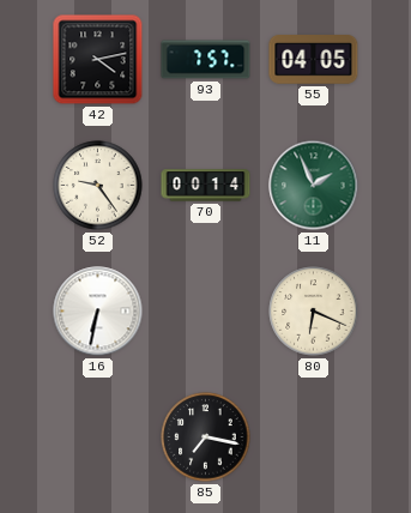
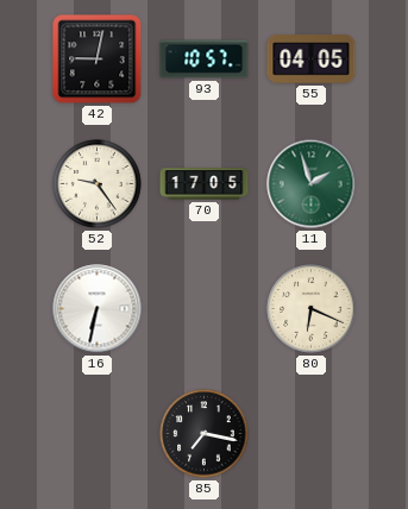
42: 4:13 -> 9:02 (98, 59)
93: 7:57 -> 10:57 (205, 59)
70: 00:14 -> 17:05 (205, 184)
11: 1:56 -> 1:57 (312, 184)
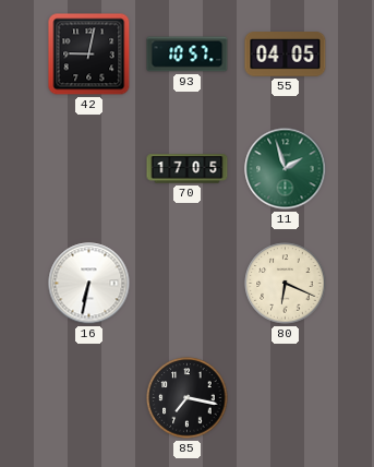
52: 9:24 -> none (98, 184)
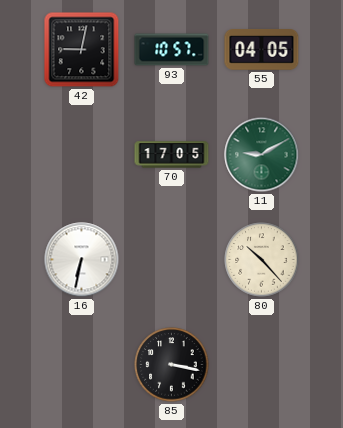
11: 1:57 -> 9:10 (262, 155)
80: 6:19 -> 10:23 (262, 260)
85: 7:17 -> 3:17 (172, 365)
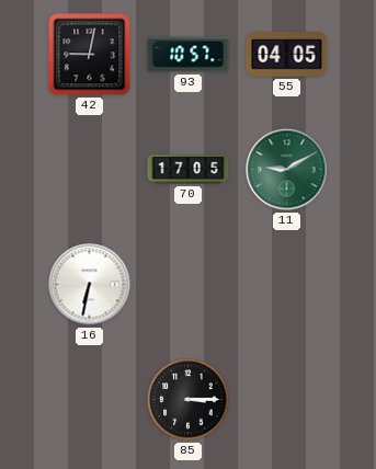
80: 10:23 -> none (262, 260)
85: 3:17 -> 3:15 (189, 400)
